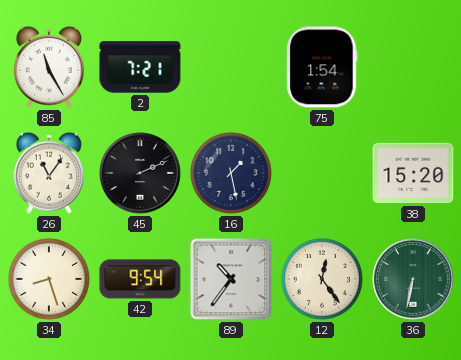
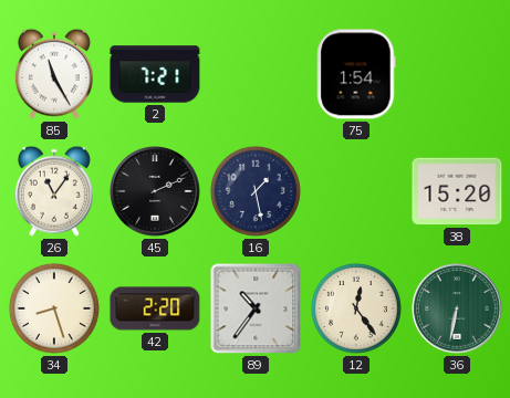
42: 9:54 -> 2:20 (155, 308)
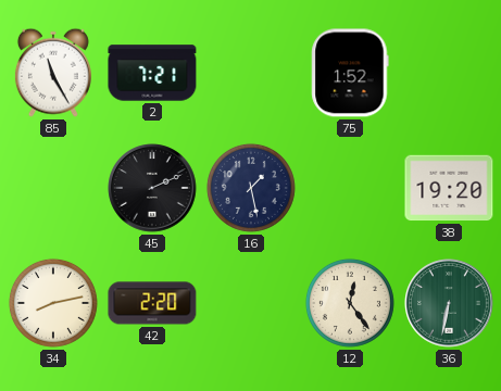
75: 1:54 -> 1:52 (350, 73)
26: 11:06 -> none (54, 191)
38: 15:20 -> 19:20 (449, 188)
34: 8:27 -> 8:13 (53, 303)
89: 10:36 -> none (256, 308)
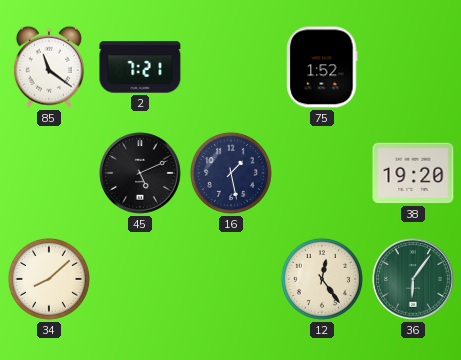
85: 11:25 -> 11:21 (49, 67)
45: 2:11 -> 5:11 (140, 173)
34: 8:13 -> 8:08 (49, 279)
42: 2:20 -> none (152, 303)
36: 6:32 -> 6:06 (413, 279)
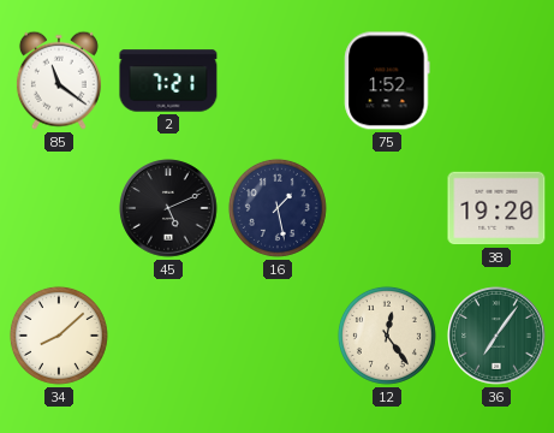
36: 6:06 -> 7:06 (496, 336)
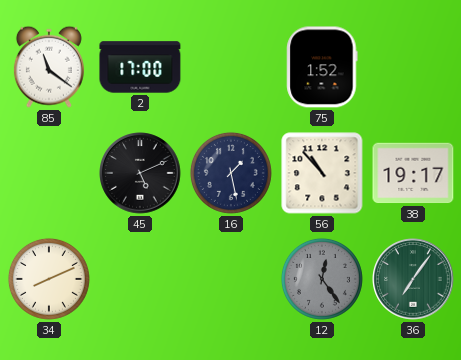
2: 7:21 -> 17:00 (140, 67)
56: none -> 10:53 (322, 173)
38: 19:20 -> 19:17 (413, 173)
34: 8:08 -> 8:11 (49, 279)
12 dial: cream -> grey (322, 279)
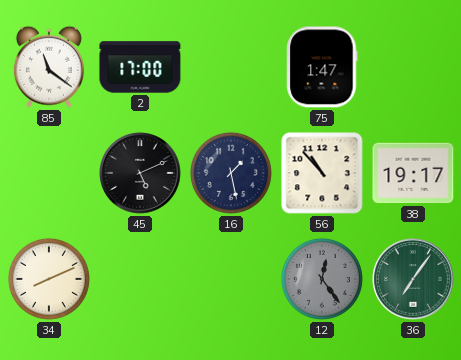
75: 1:52 -> 1:47 (322, 67)
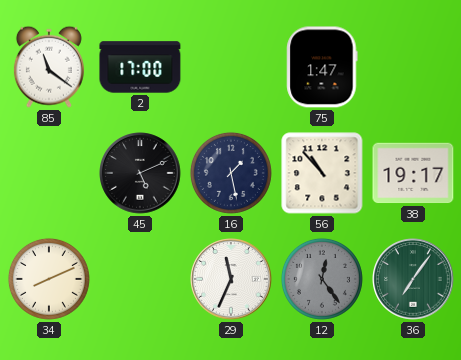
29: none -> 11:34 (231, 279)
